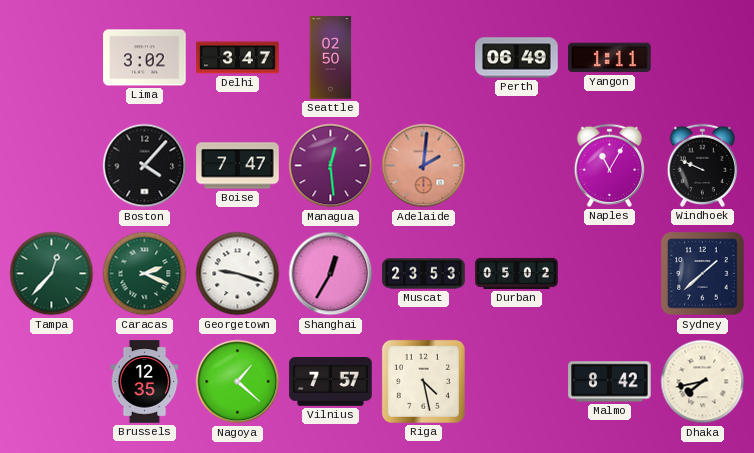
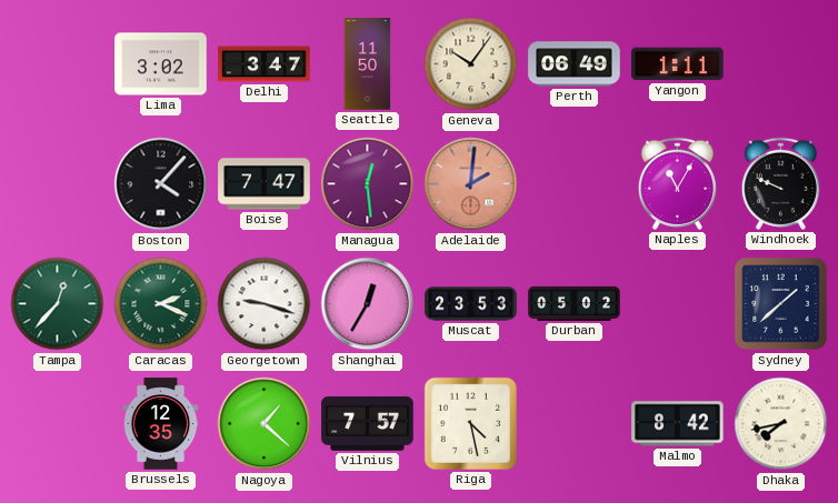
Seattle: 02:50 -> 11:50 (368, 64)
Geneva: none -> 10:06 (471, 64)
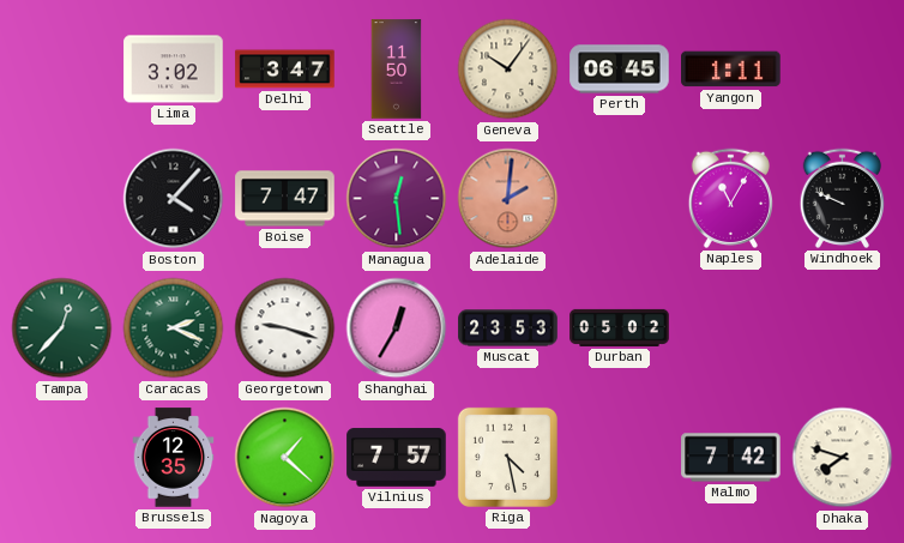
Perth: 06:49 -> 06:45 (620, 70)
Sydney: 1:38 -> none (781, 304)
Malmo: 8:42 -> 7:42 (731, 458)
Dhaka: 7:43 -> 7:48 (843, 458)
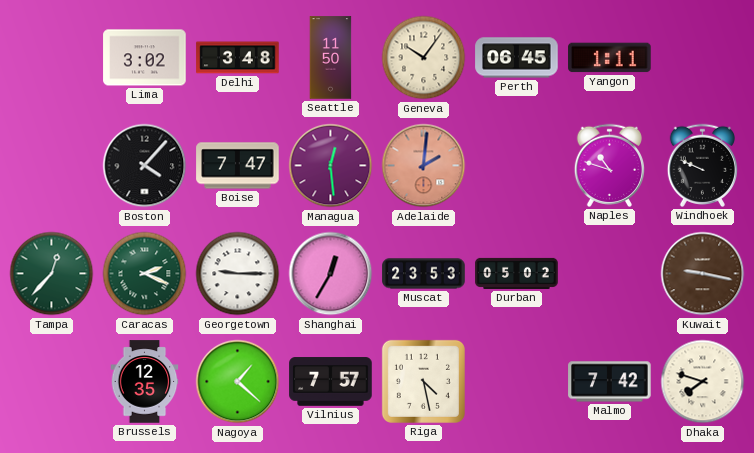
Delhi: 3:47 -> 3:48 (238, 58)
Naples: 11:05 -> 10:48 (609, 165)
Georgetown: 9:18 -> 9:15 (238, 274)
Kuwait: none -> 9:17 (703, 274)
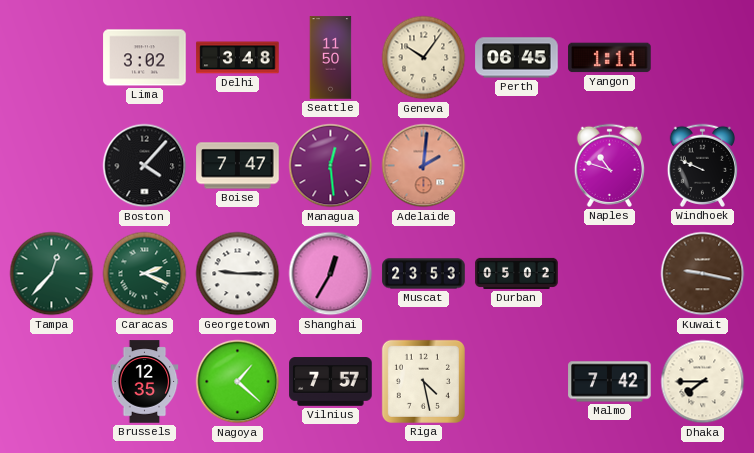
Dhaka: 7:48 -> 7:45 (703, 382)
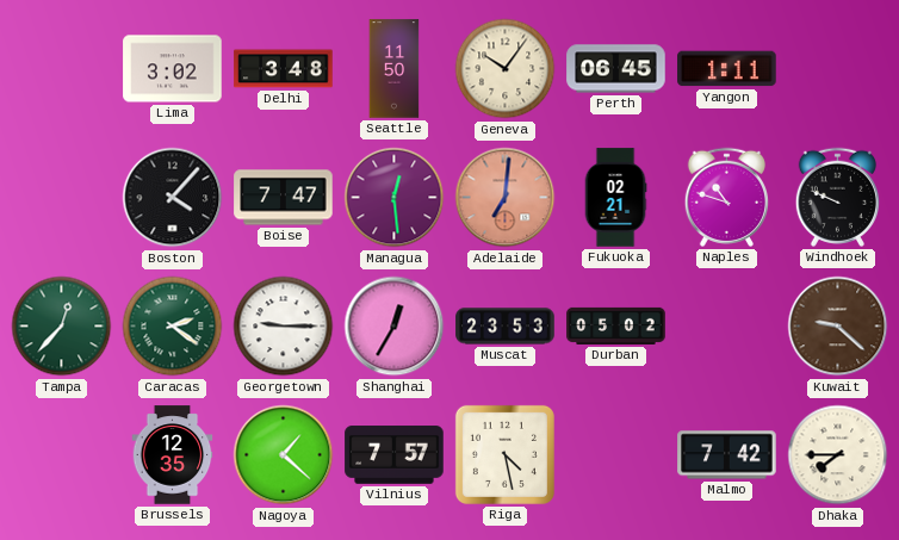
Adelaide: 2:01 -> 7:01 (506, 198)
Fukuoka: none -> 02:21 (615, 198)
Caracas: 2:19 -> 2:21 (173, 327)
Kuwait: 9:17 -> 9:22 (838, 327)
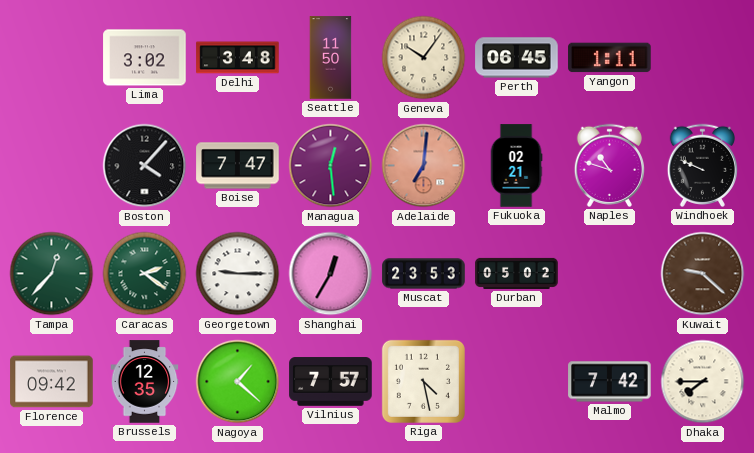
Florence: none -> 09:42 (52, 382)
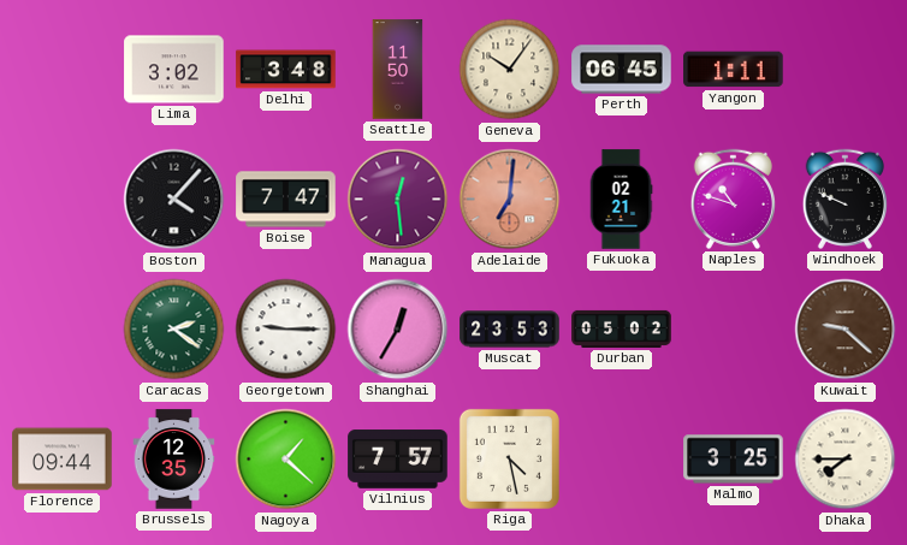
Tampa: 12:37 -> none (52, 274)
Florence: 09:42 -> 09:44 (63, 460)
Malmo: 7:42 -> 3:25 (734, 460)
